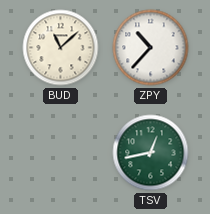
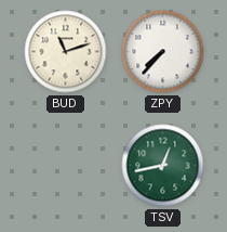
BUD: 11:08 -> 11:12 (66, 52)
ZPY: 10:37 -> 7:37 (163, 52)
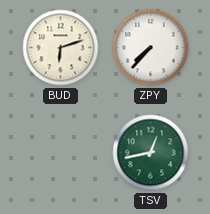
BUD: 11:12 -> 6:12 (61, 48)
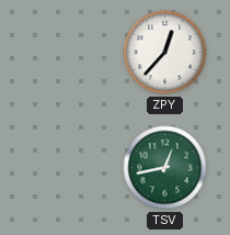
BUD: 6:12 -> none (61, 48)
ZPY: 7:37 -> 12:37 (165, 53)
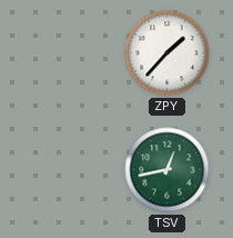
ZPY: 12:37 -> 1:37 (168, 53)
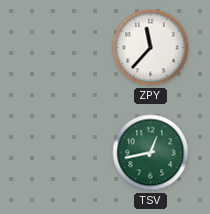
ZPY: 1:37 -> 11:37 (151, 48)
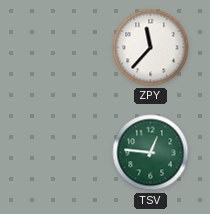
TSV: 12:43 -> 12:46 (151, 153)
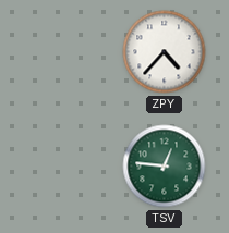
ZPY: 11:37 -> 4:37 (165, 52)
